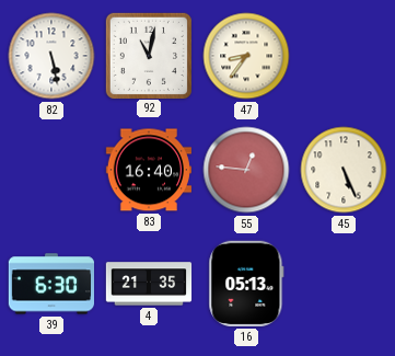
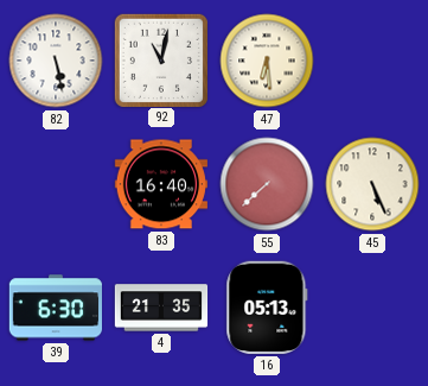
47: 8:36 -> 6:29 (267, 61)
55: 12:46 -> 7:38 (267, 184)
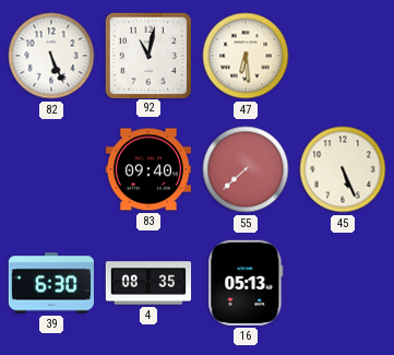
82: 5:28 -> 5:26 (51, 56)
83: 16:40 -> 09:40 (147, 169)
4: 21:35 -> 08:35 (148, 283)
